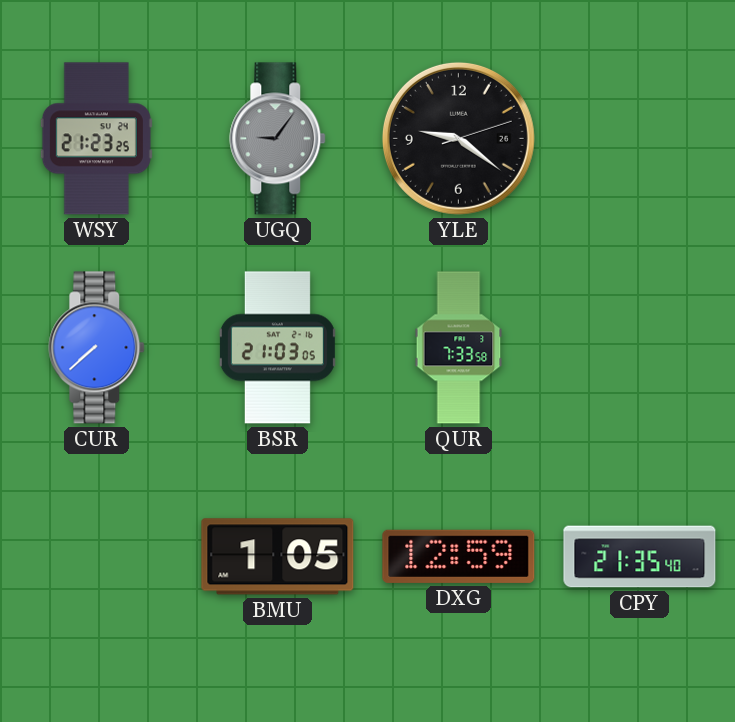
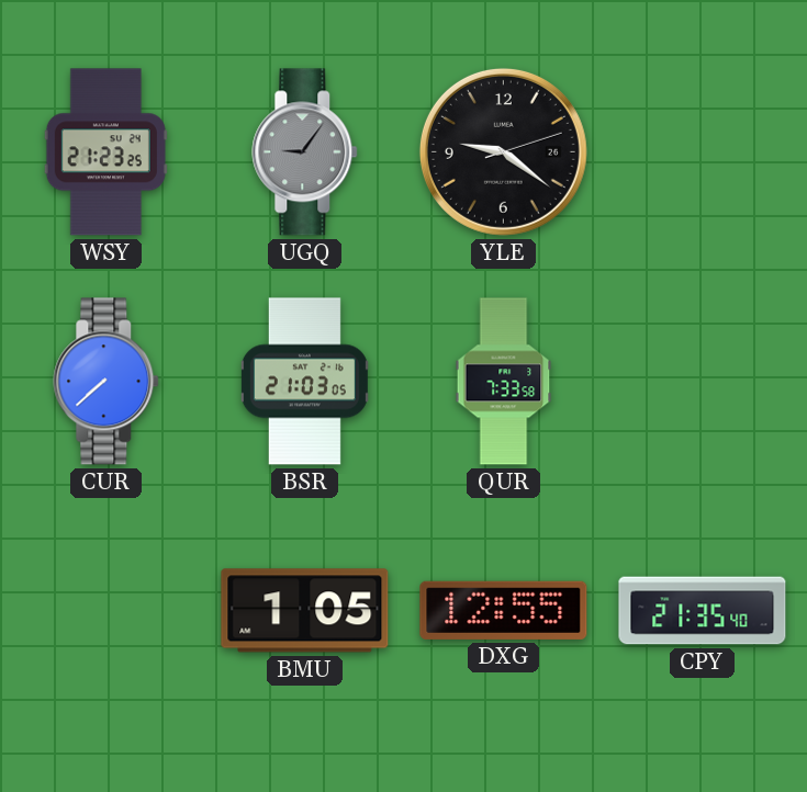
DXG: 12:59 -> 12:55 (504, 610)
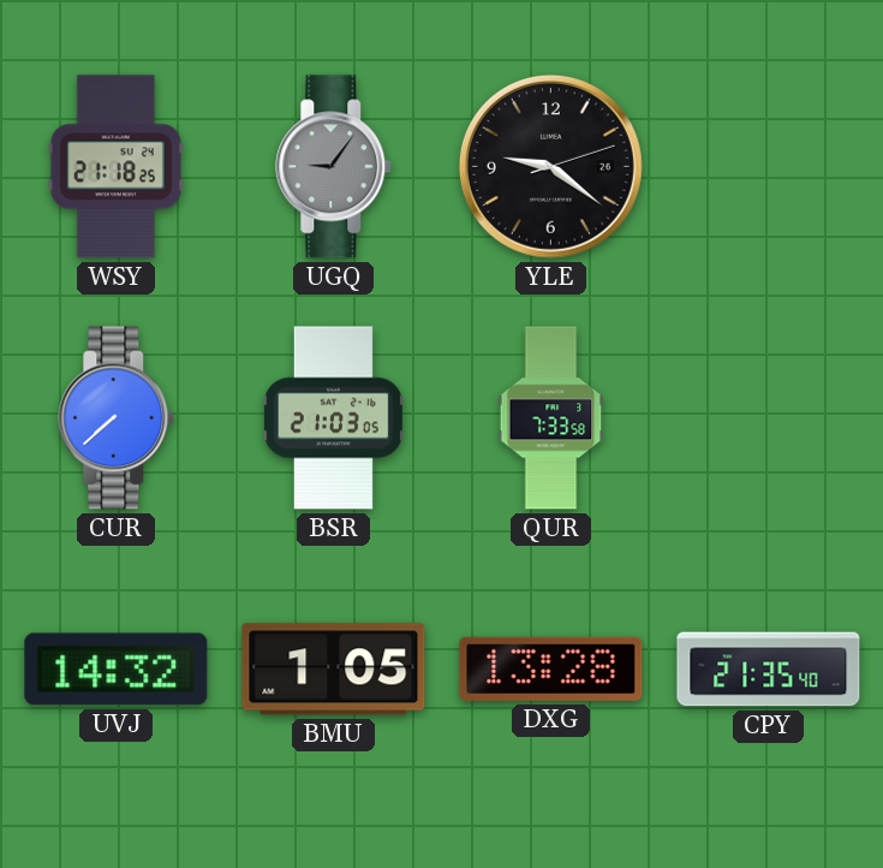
WSY: 21:23 -> 21:18 (115, 167)
UVJ: none -> 14:32 (117, 670)
DXG: 12:55 -> 13:28 (551, 668)
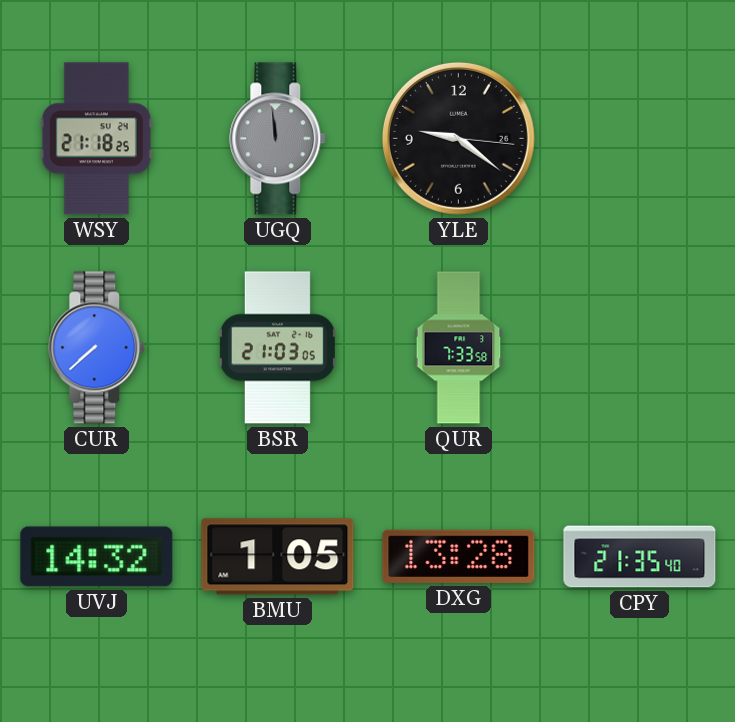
UGQ: 9:06 -> 11:59 (278, 139)
YLE: 9:21:12 -> 9:21:16 (458, 138)
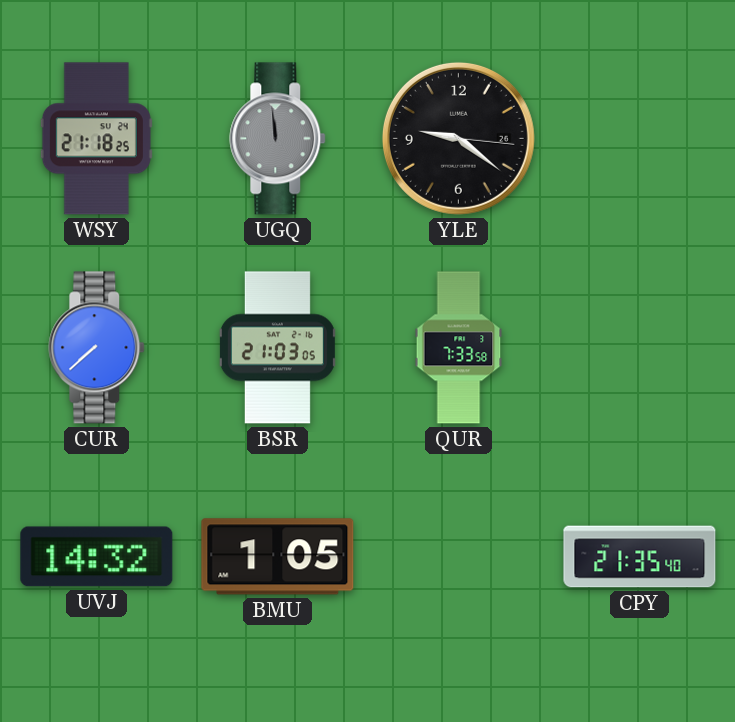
DXG: 13:28 -> none (459, 556)
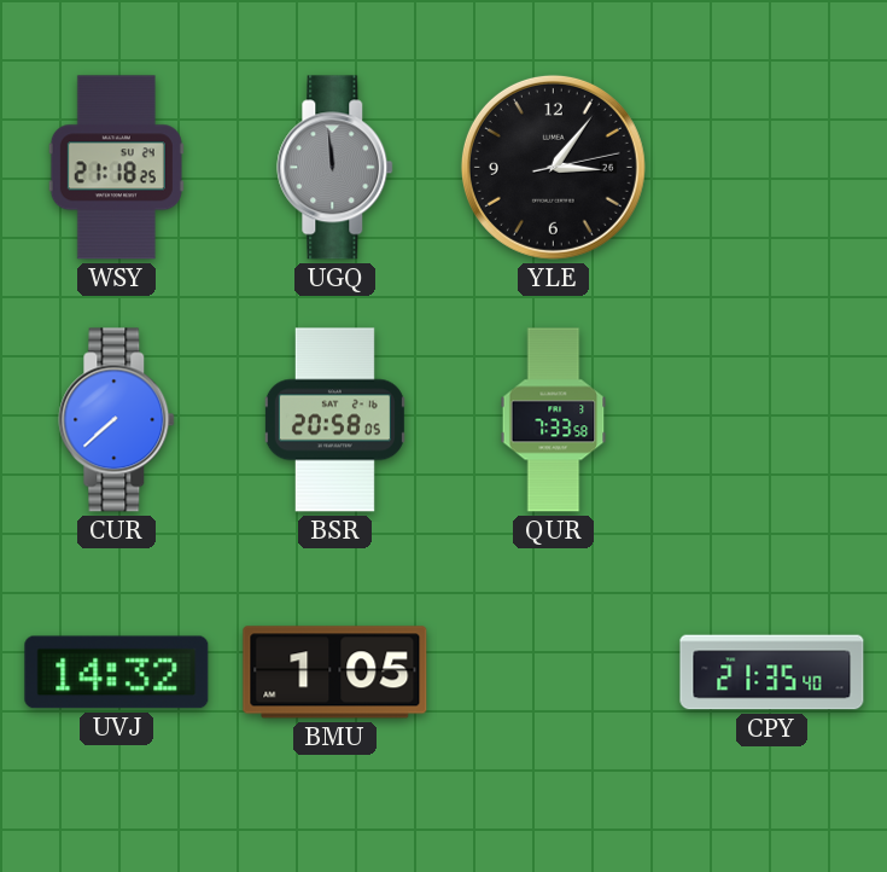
YLE: 9:21 -> 3:06 (553, 167)
BSR: 21:03 -> 20:58 (334, 420)
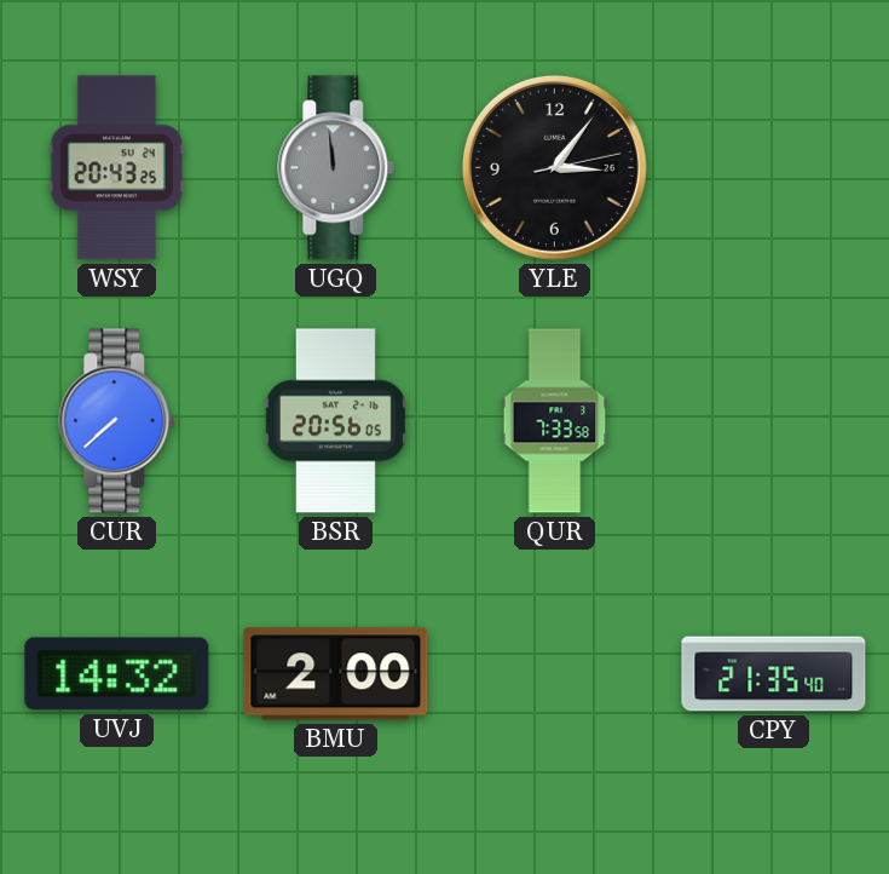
WSY: 21:18 -> 20:43 (116, 168)
BSR: 20:58 -> 20:56 (335, 421)
BMU: 1:05 -> 2:00 (336, 674)
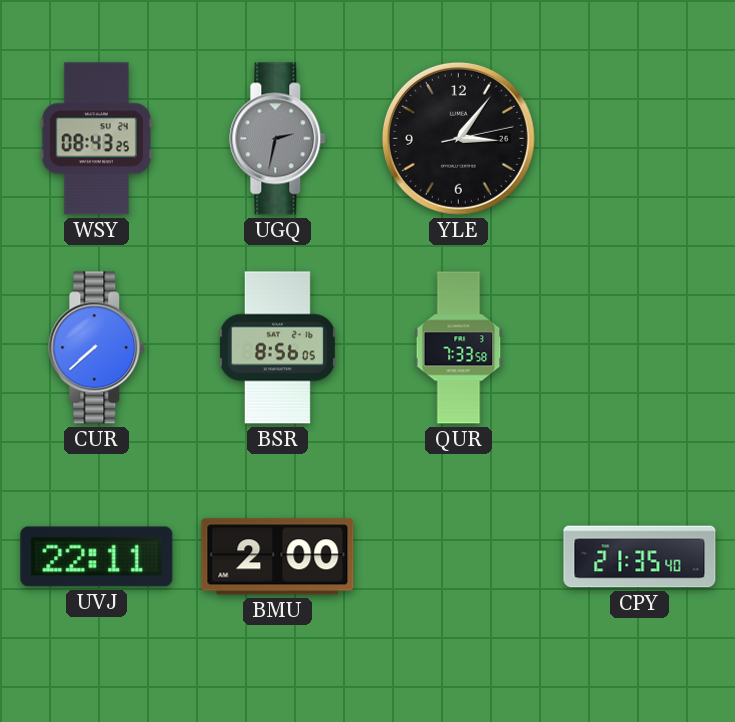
WSY: 20:43 -> 08:43 (96, 139)
UGQ: 11:59 -> 2:32 (278, 139)
BSR: 20:56 -> 8:56 (277, 348)
UVJ: 14:32 -> 22:11 (97, 557)
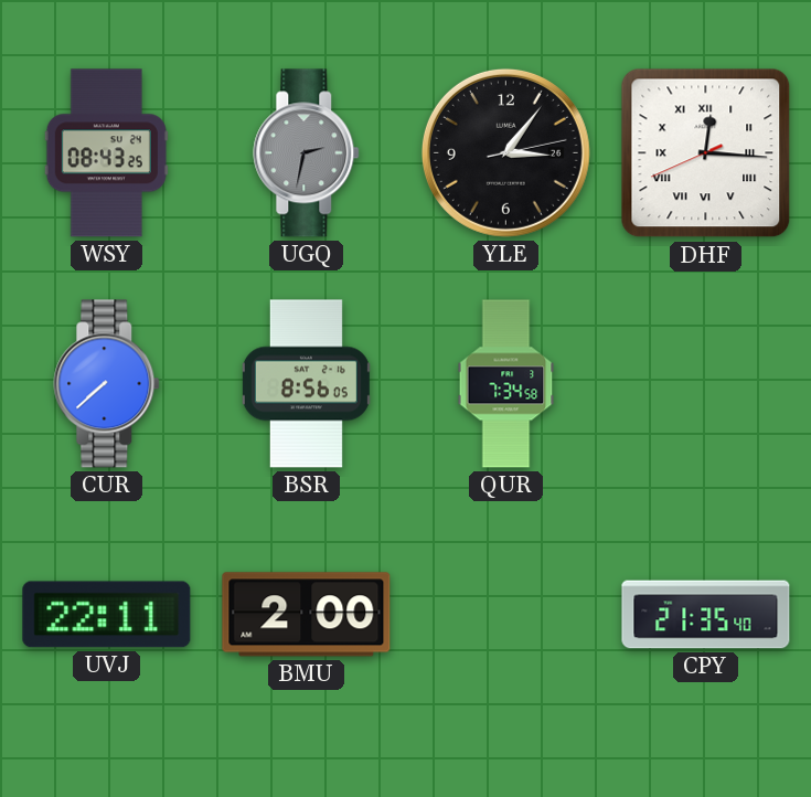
DHF: none -> 12:15 (706, 153)
QUR: 7:33 -> 7:34 (506, 384)
